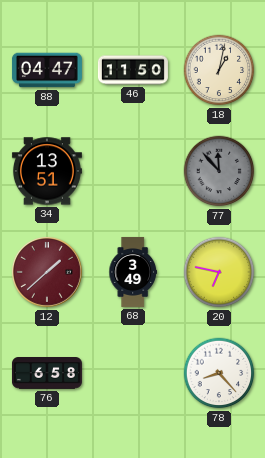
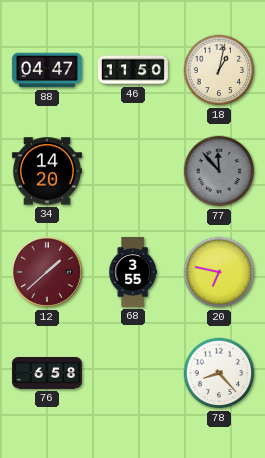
34: 13:51 -> 14:20 (47, 171)
68: 3:49 -> 3:55 (132, 272)
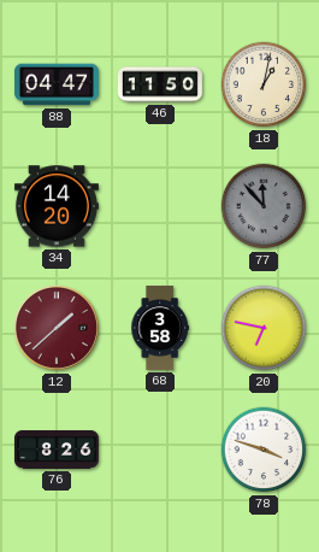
68: 3:55 -> 3:58 (159, 328)
76: 6:58 -> 8:26 (57, 451)
78: 8:23 -> 3:48 (264, 450)
